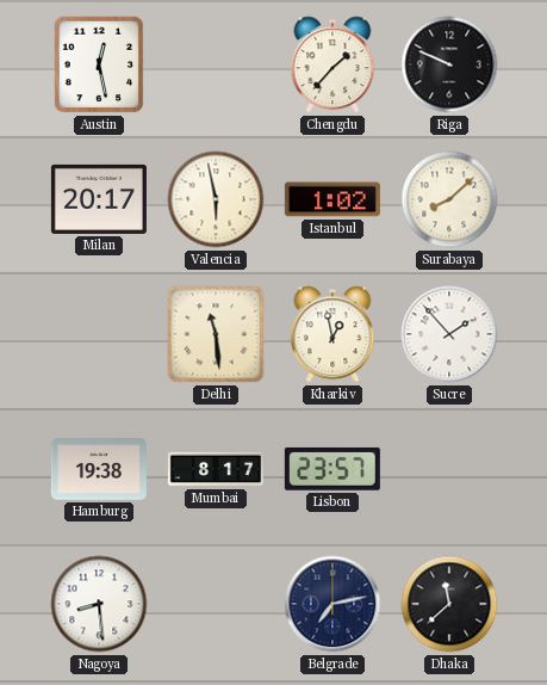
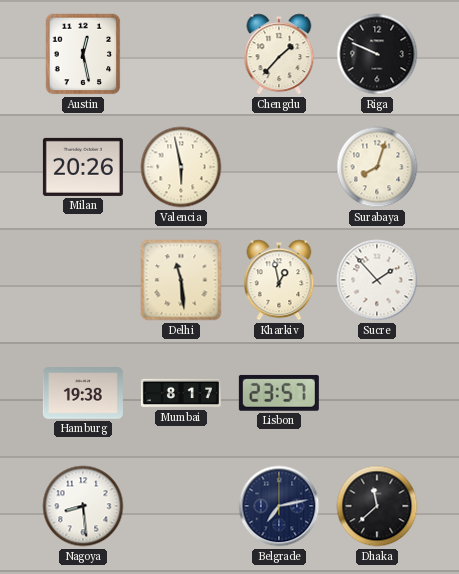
Milan: 20:17 -> 20:26 (83, 167)
Istanbul: 1:02 -> none (332, 199)
Surabaya: 8:08 -> 8:03 (377, 167)
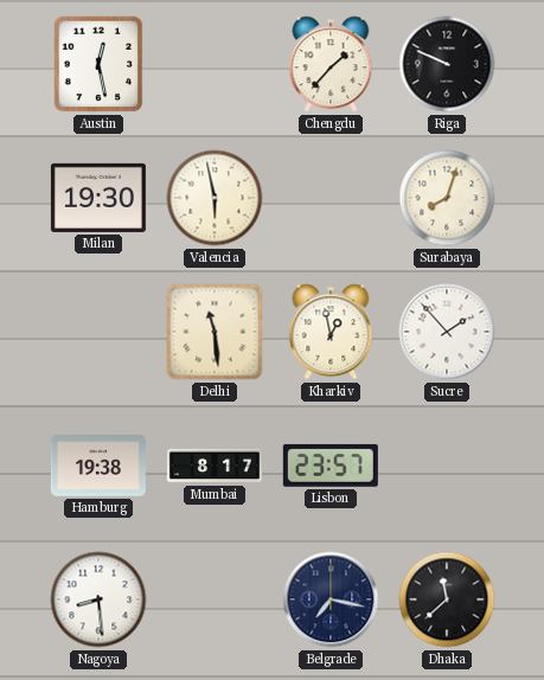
Milan: 20:26 -> 19:30 (98, 198)
Belgrade: 7:13 -> 7:17 (331, 599)
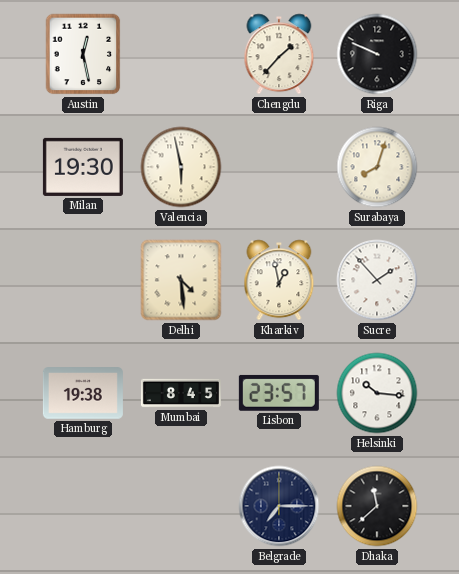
Delhi: 11:29 -> 4:29 (181, 280)
Mumbai: 8:17 -> 8:45 (181, 393)
Helsinki: none -> 10:16 (377, 393)
Nagoya: 8:29 -> none (98, 599)
Belgrade: 7:17 -> 7:15 (279, 506)
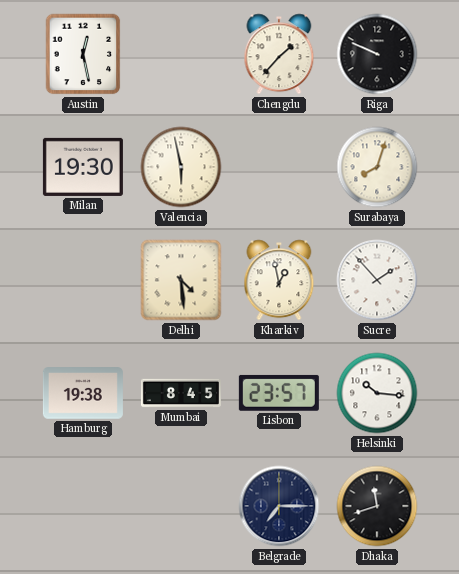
Dhaka: 11:38 -> 11:42 (377, 506)
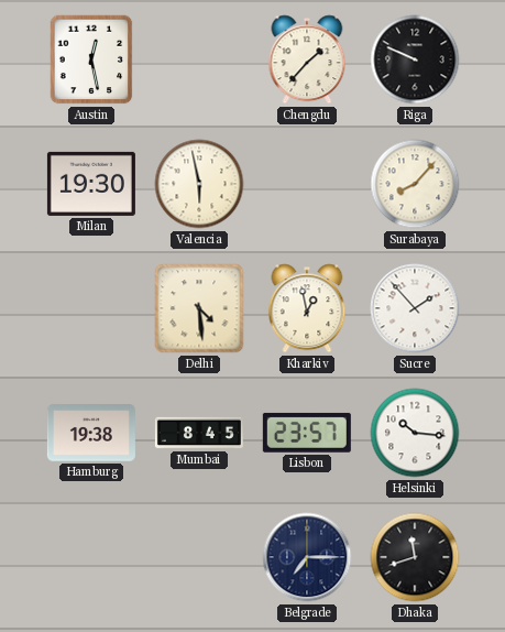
Surabaya: 8:03 -> 8:07 (415, 184)
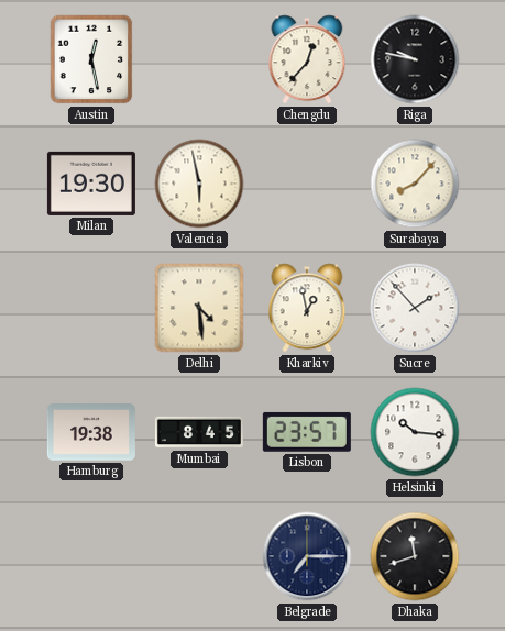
Chengdu: 1:37 -> 12:37 (307, 59)
Riga: 9:49 -> 9:47 (415, 59)
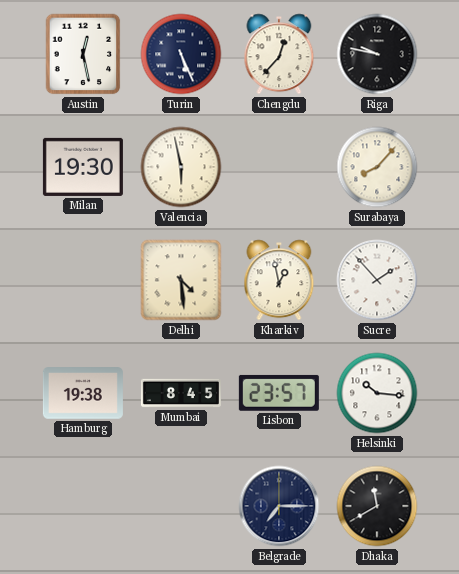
Turin: none -> 5:26 (181, 54)
Dhaka: 11:42 -> 11:40 (377, 506)
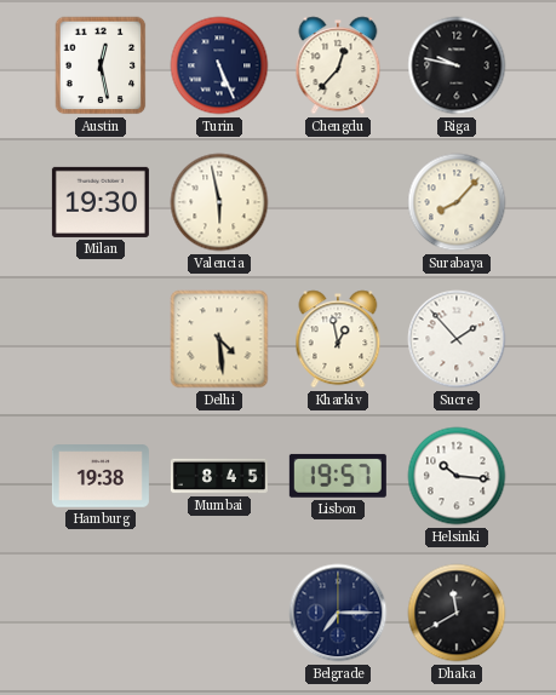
Lisbon: 23:57 -> 19:57 (338, 476)
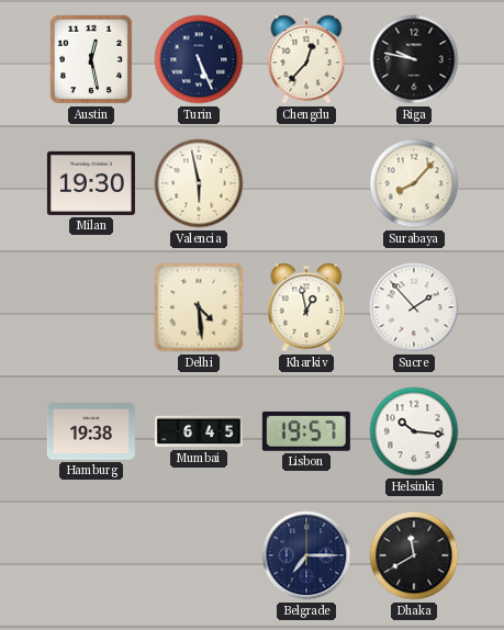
Mumbai: 8:45 -> 6:45 (199, 431)
